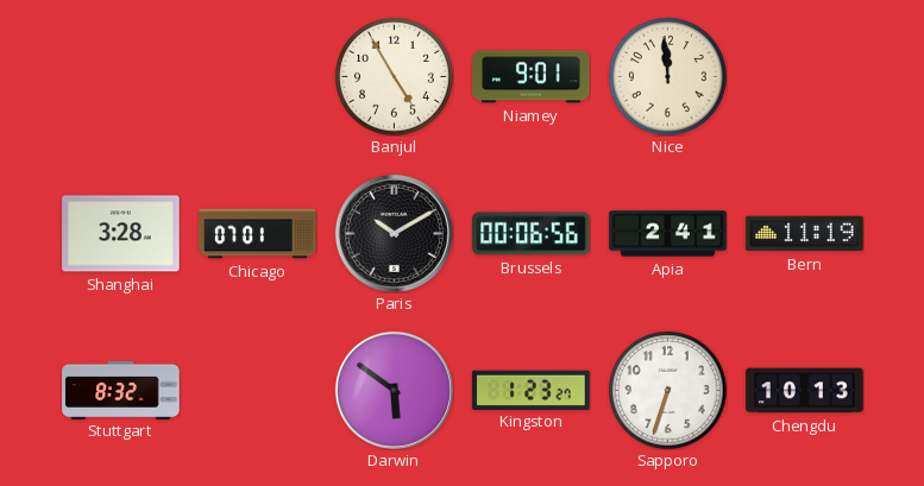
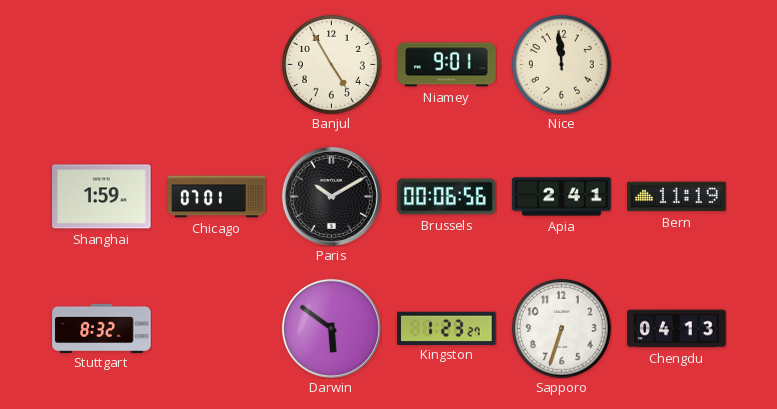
Shanghai: 3:28 -> 1:59 (102, 197)
Chengdu: 10:13 -> 04:13 (677, 329)
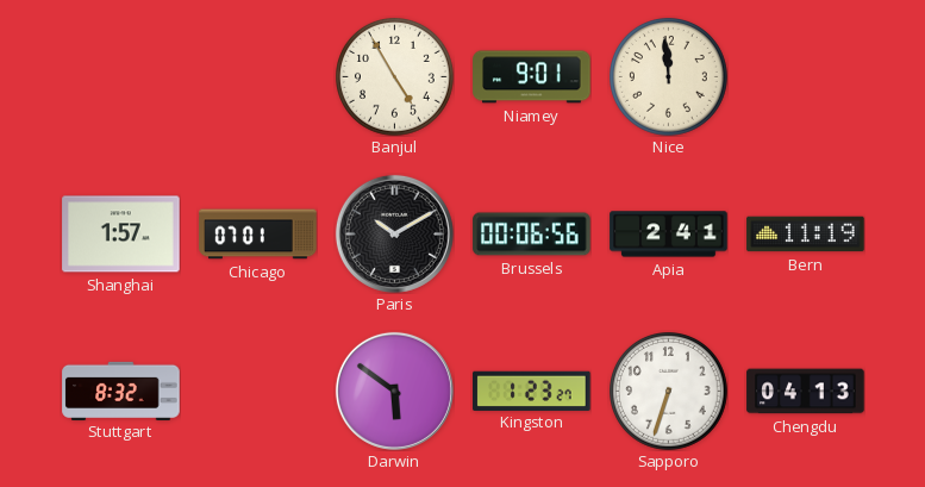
Shanghai: 1:59 -> 1:57 (121, 235)
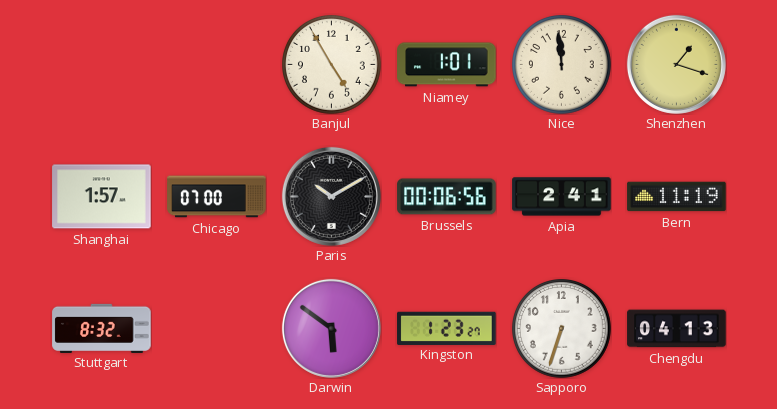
Niamey: 9:01 -> 1:01 (447, 65)
Shenzhen: none -> 1:18 (676, 64)
Chicago: 07:01 -> 07:00 (217, 197)
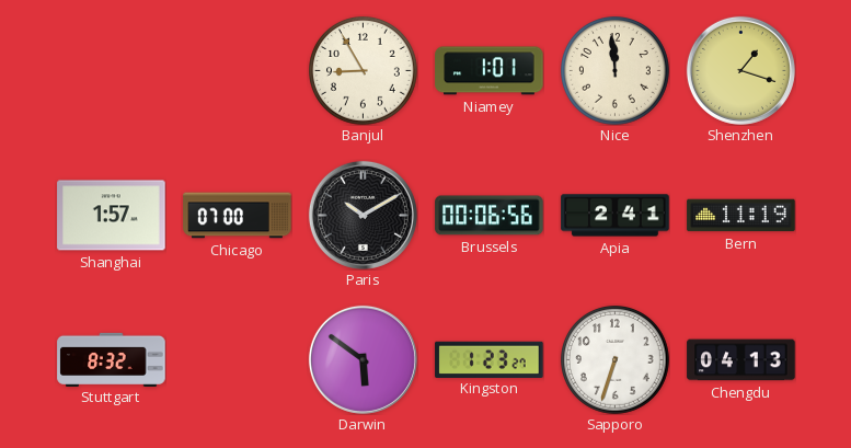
Banjul: 4:55 -> 8:55 (364, 71)
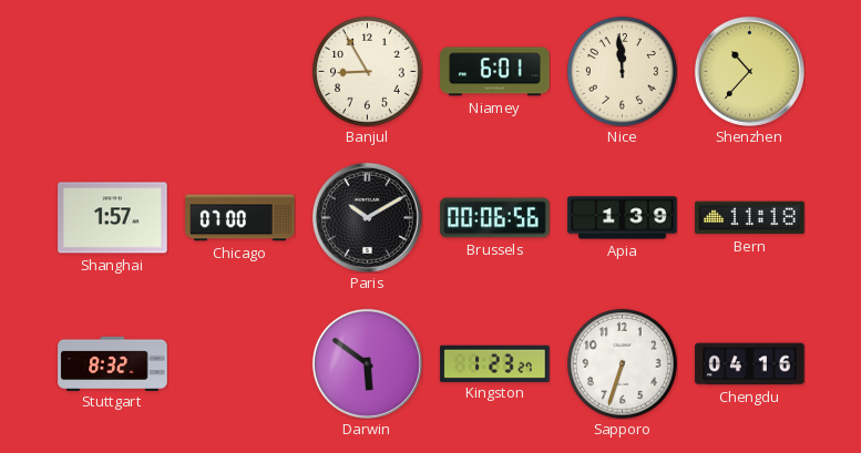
Niamey: 1:01 -> 6:01 (495, 72)
Shenzhen: 1:18 -> 10:37 (749, 71)
Apia: 2:41 -> 1:39 (623, 218)
Bern: 11:19 -> 11:18 (750, 218)
Chengdu: 04:13 -> 04:16 (750, 364)
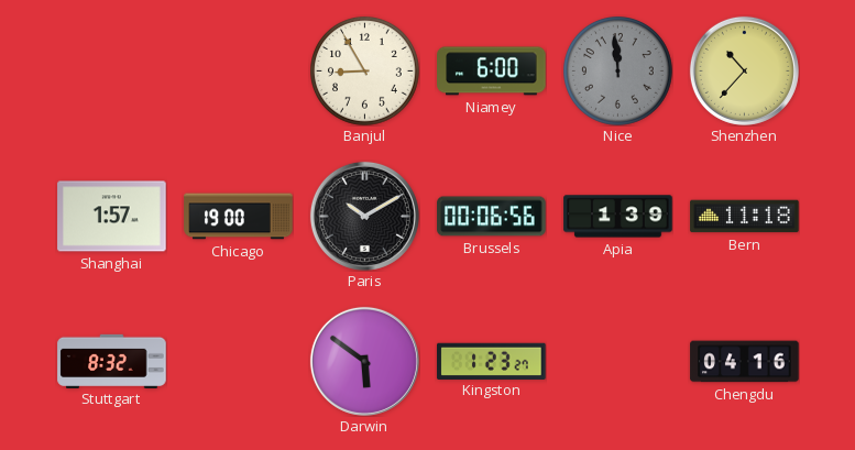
Niamey: 6:01 -> 6:00 (492, 72)
Nice dial: cream -> grey (618, 72)
Chicago: 07:00 -> 19:00 (239, 217)
Sapporo: 6:33 -> none (623, 364)
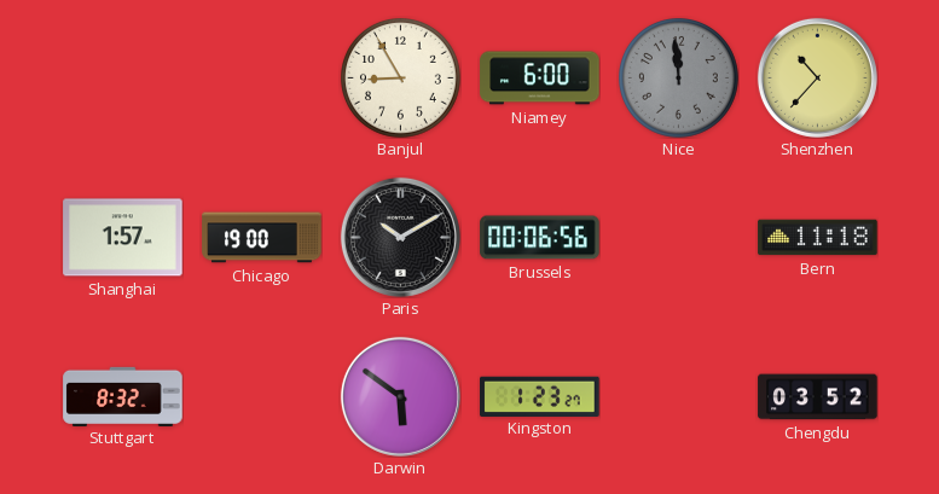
Apia: 1:39 -> none (618, 217)
Chengdu: 04:16 -> 03:52 (818, 397)
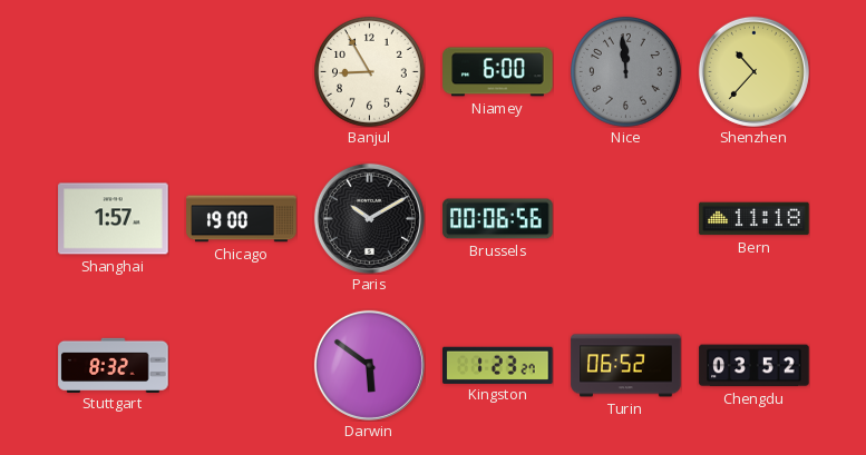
Turin: none -> 06:52 (626, 366)
